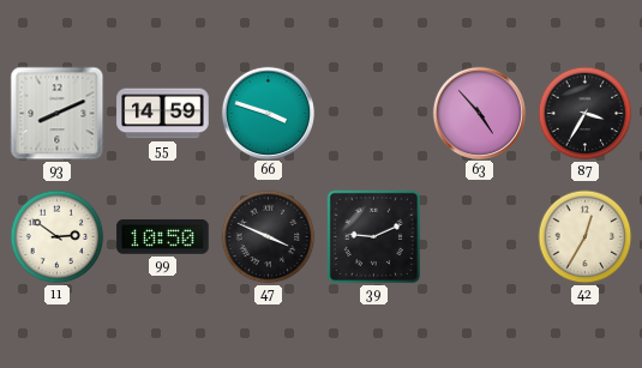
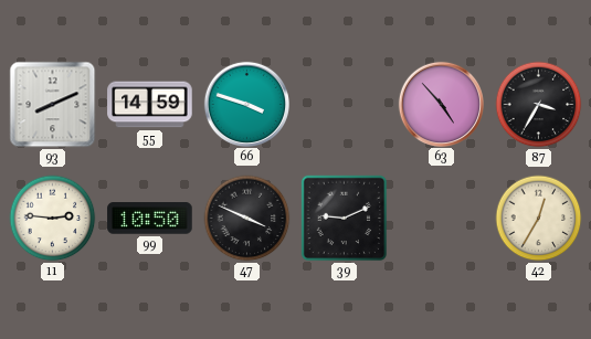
11: 2:51 -> 2:46 (53, 219)
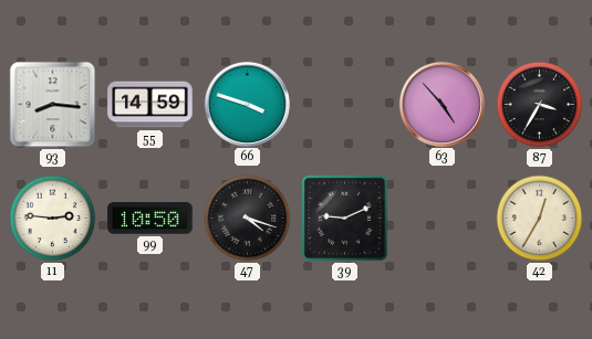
93: 8:11 -> 8:16 (53, 105)
47: 3:49 -> 4:18 (248, 219)
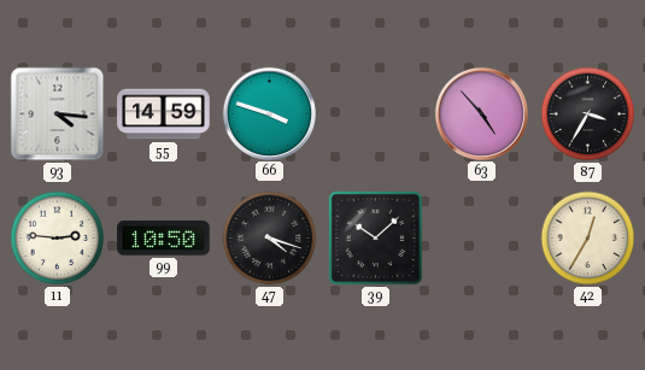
93: 8:16 -> 4:16 (58, 114)
39: 9:11 -> 10:08 (376, 239)
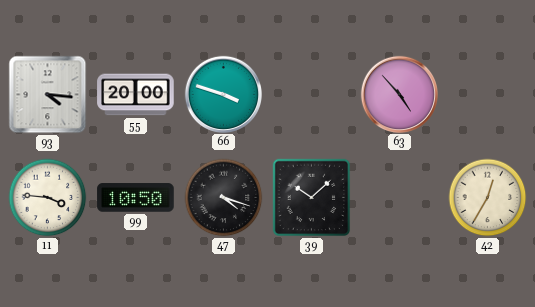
55: 14:59 -> 20:00 (136, 95)
87: 3:35 -> none (588, 114)
11: 2:46 -> 3:46 (48, 198)
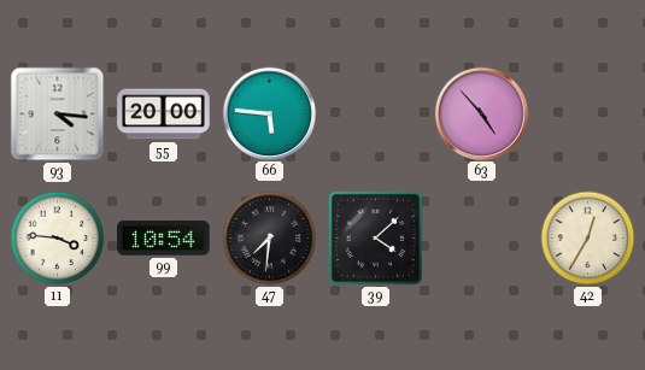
66: 3:48 -> 5:46 (269, 113)
99: 10:50 -> 10:54 (164, 239)
47: 4:18 -> 7:31 (270, 239)
39: 10:08 -> 4:08 (376, 239)
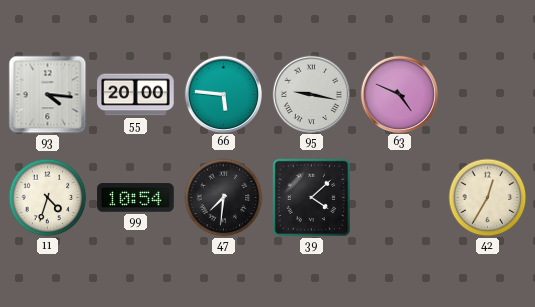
95: none -> 9:17 (311, 94)
63: 4:53 -> 4:49 (399, 94)
11: 3:46 -> 4:33 (48, 198)
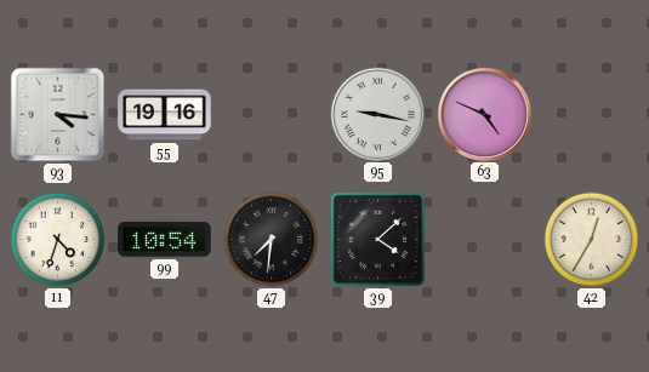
55: 20:00 -> 19:16 (165, 115)
66: 5:46 -> none (223, 94)
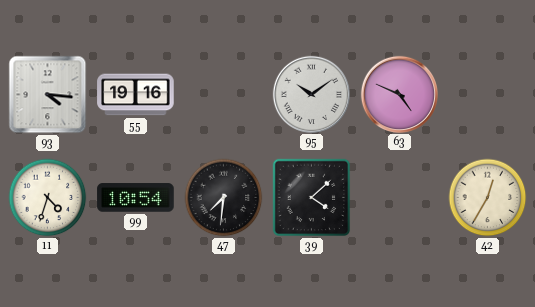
95: 9:17 -> 10:09 (311, 94)
